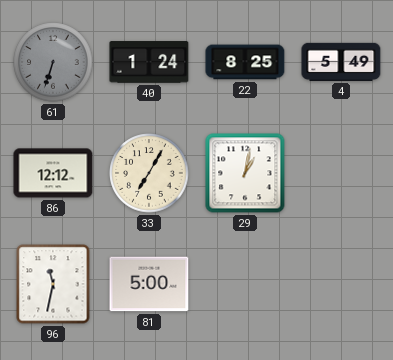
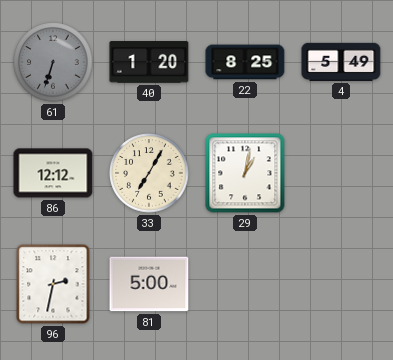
40: 1:24 -> 1:20 (149, 62)
96: 11:32 -> 2:32 (53, 284)
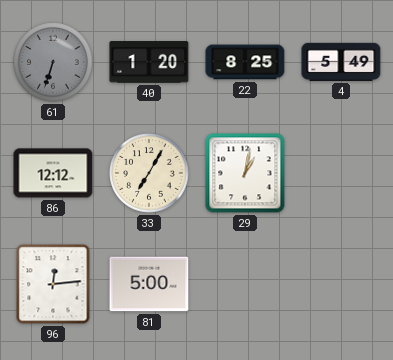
96: 2:32 -> 12:14 (53, 284)
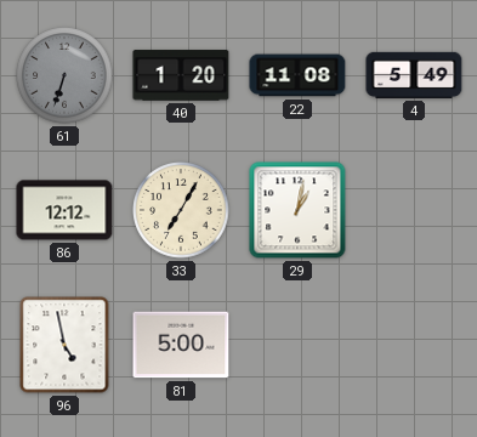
22: 8:25 -> 11:08 (297, 75)
96: 12:14 -> 4:58 (64, 345)
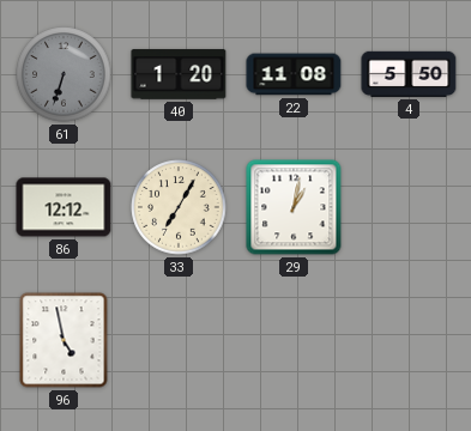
4: 5:49 -> 5:50 (409, 74)
81: 5:00 -> none (181, 345)
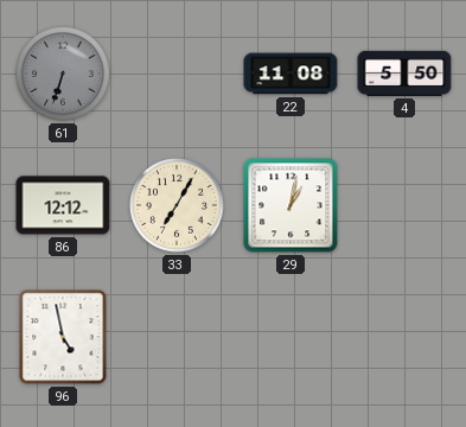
40: 1:20 -> none (179, 74)
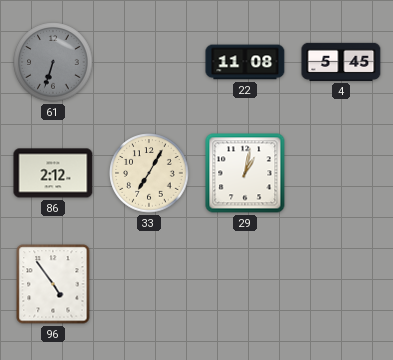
4: 5:50 -> 5:45 (341, 62)
86: 12:12 -> 2:12 (53, 173)
96: 4:58 -> 4:54 (53, 284)
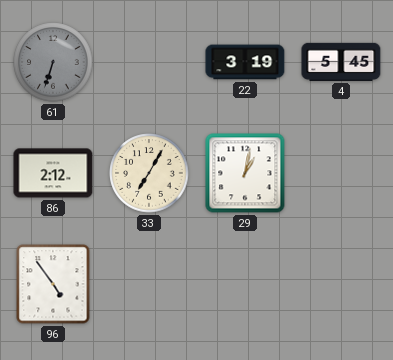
22: 11:08 -> 3:19 (245, 62)
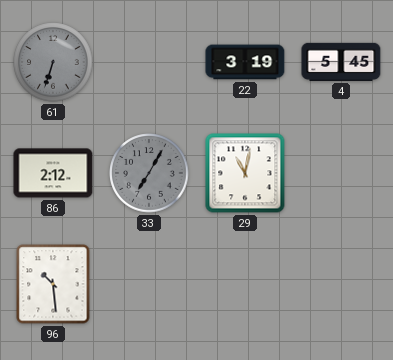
33 dial: cream -> grey (149, 173)
29: 1:02 -> 11:02 (245, 173)
96: 4:54 -> 10:29 (53, 284)
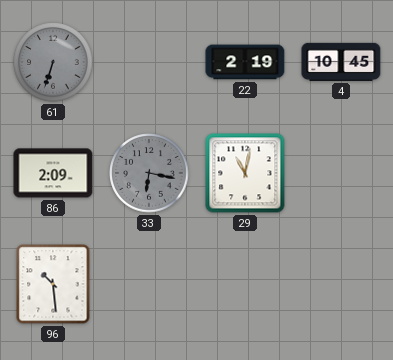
22: 3:19 -> 2:19 (245, 62)
4: 5:45 -> 10:45 (341, 62)
86: 2:12 -> 2:09 (53, 173)
33: 7:05 -> 6:17 (149, 173)
